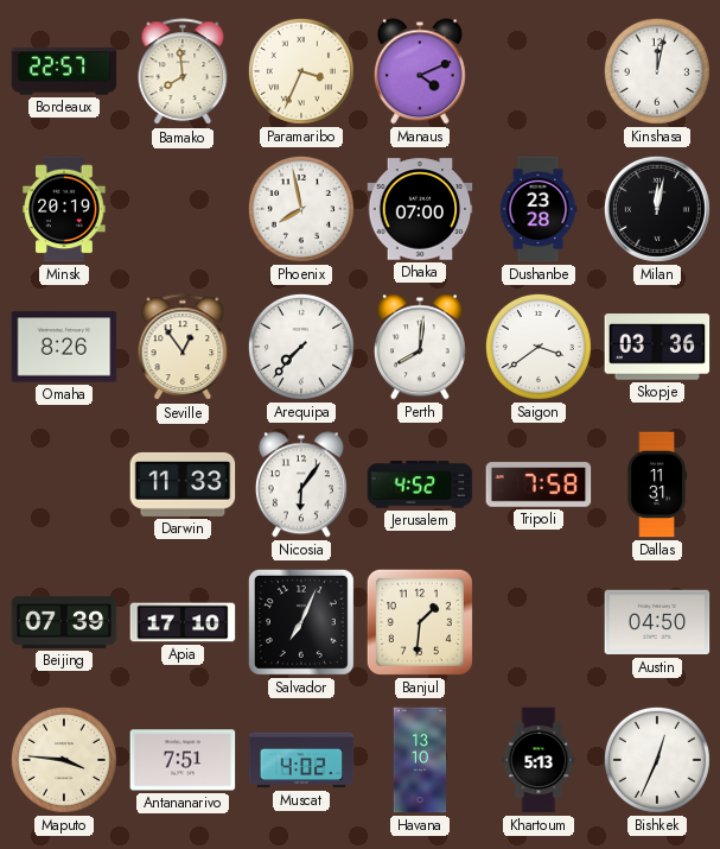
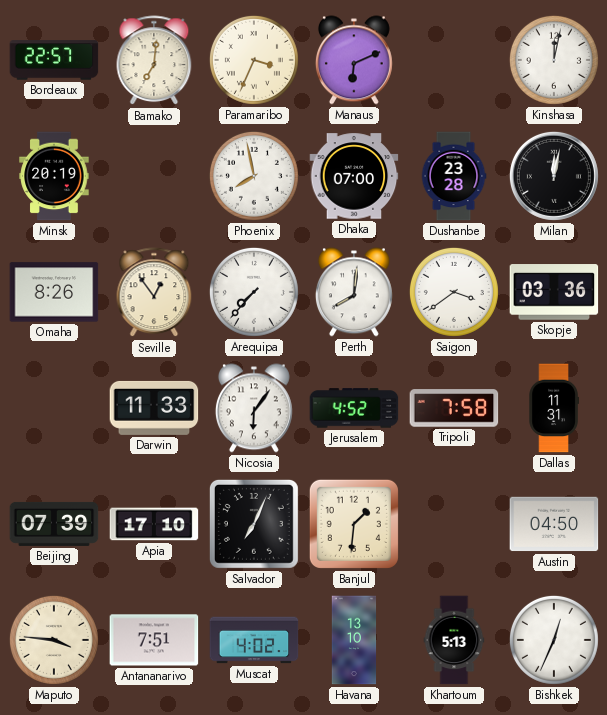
Bamako: 7:59 -> 7:01 (154, 61)
Manaus: 4:11 -> 6:11 (354, 60)
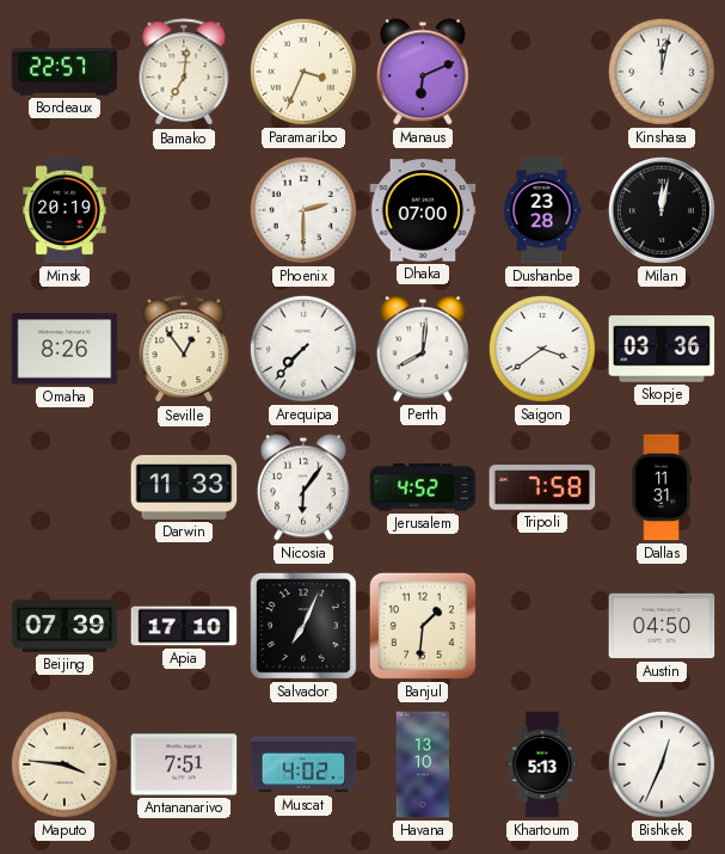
Phoenix: 7:58 -> 2:30 (303, 210)
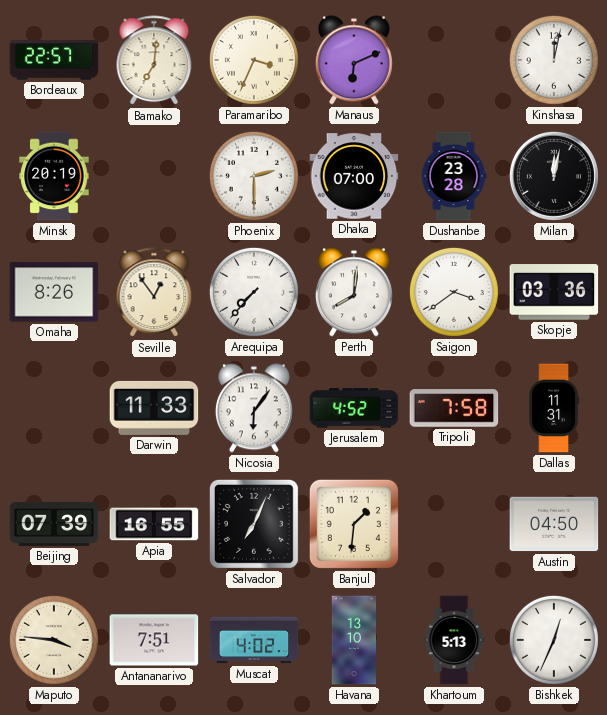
Apia: 17:10 -> 16:55 (154, 524)
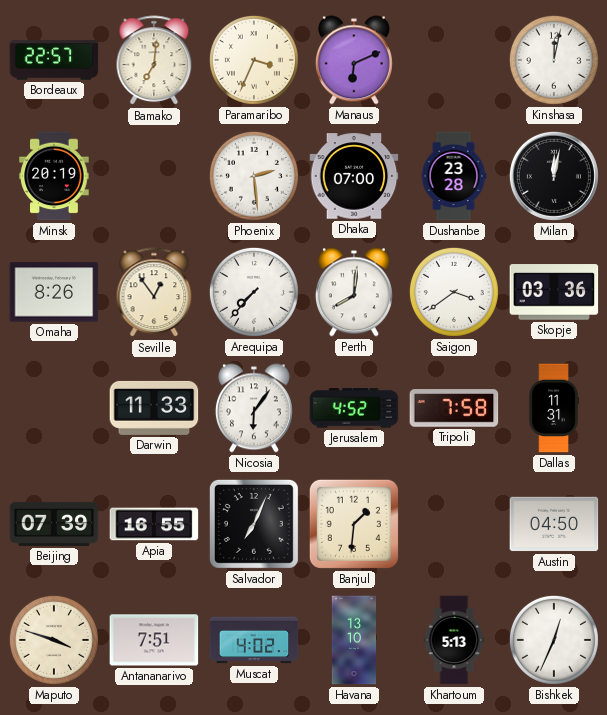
Phoenix: 2:30 -> 2:29 (254, 176)
Maputo: 3:46 -> 3:48 (54, 640)
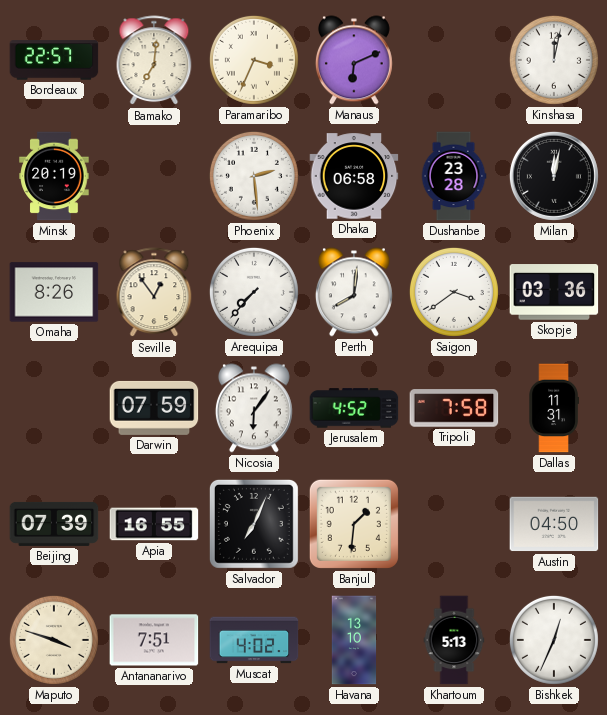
Dhaka: 07:00 -> 06:58 (354, 176)
Darwin: 11:33 -> 07:59 (154, 408)
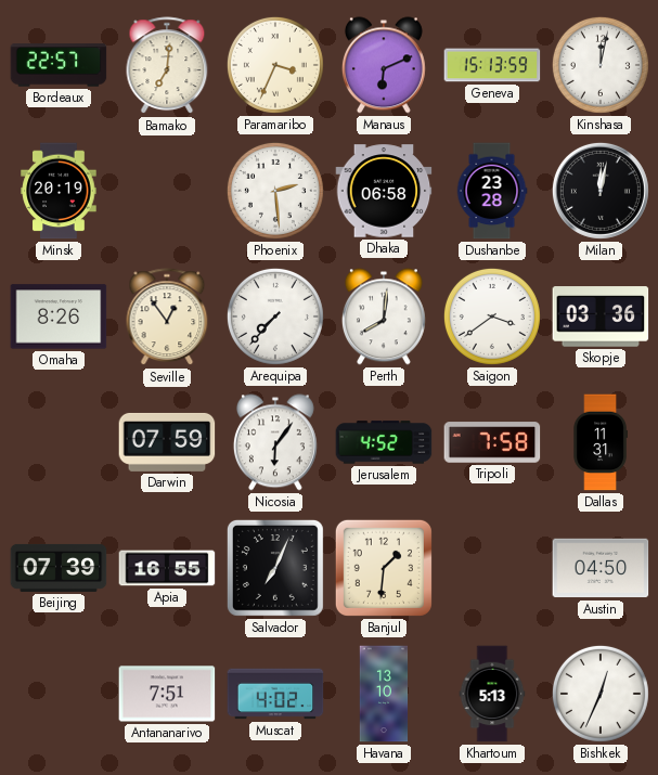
Geneva: none -> 15:13 (492, 65)
Maputo: 3:48 -> none (54, 640)
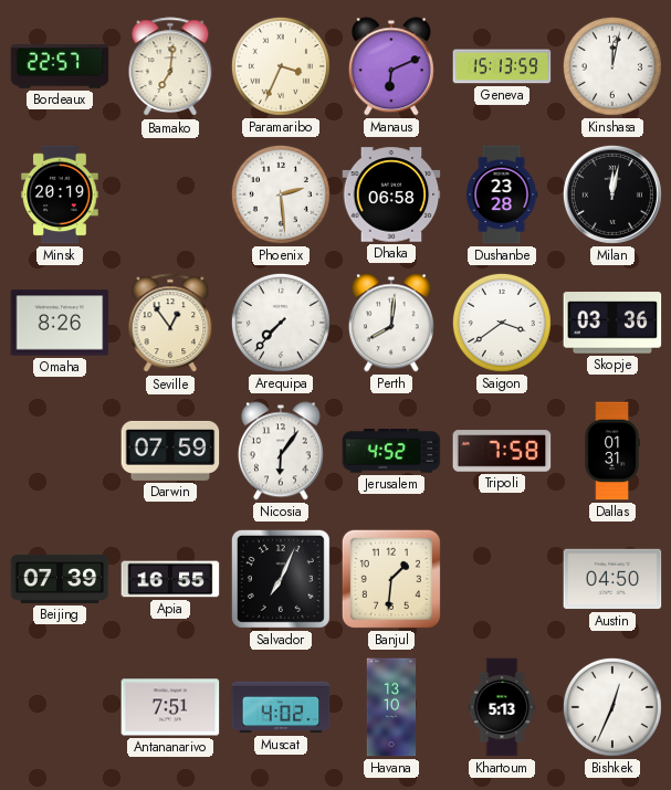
Dallas: 11:31 -> 01:31 (612, 451)
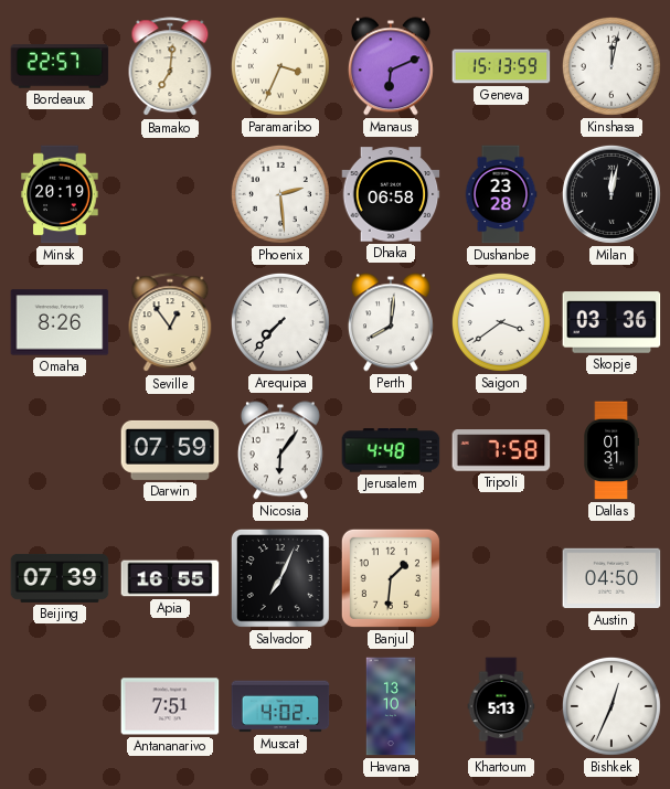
Jerusalem: 4:52 -> 4:48 (391, 450)
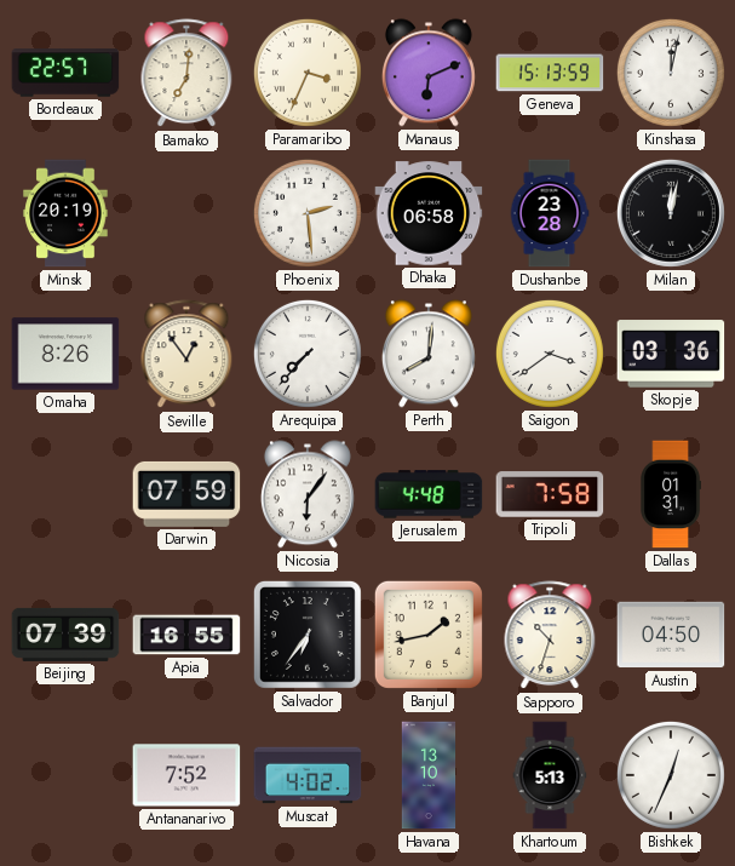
Salvador: 7:04 -> 6:36 (308, 635)
Banjul: 1:31 -> 1:43 (429, 635)
Sapporo: none -> 10:33 (550, 636)
Antananarivo: 7:51 -> 7:52 (186, 775)
